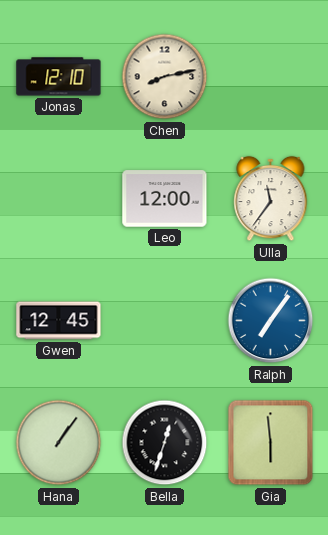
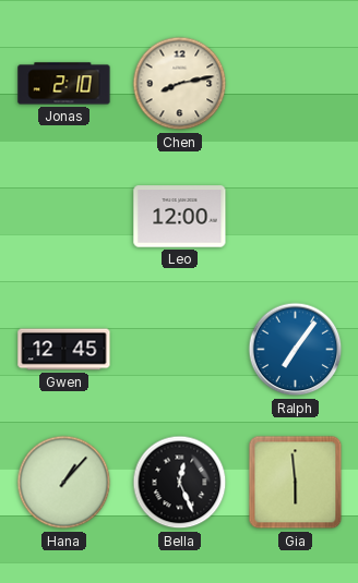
Jonas: 12:10 -> 2:10 (64, 84)
Ulla: 11:36 -> none (271, 199)
Hana: 1:06 -> 1:07 (64, 483)
Bella: 12:33 -> 12:26 (180, 483)
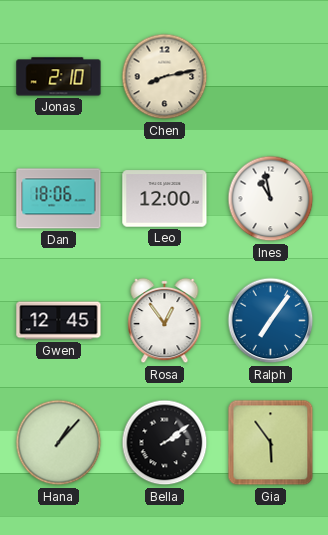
Dan: none -> 18:06 (59, 199)
Ines: none -> 10:58 (271, 199)
Rosa: none -> 12:54 (165, 321)
Bella: 12:26 -> 2:09 (165, 443)
Gia: 5:59 -> 5:54 (271, 443)
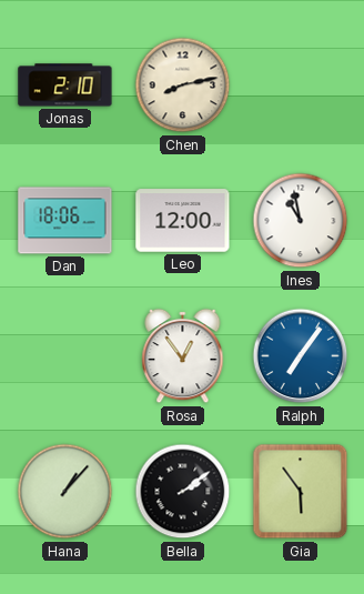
Gwen: 12:45 -> none (59, 321)
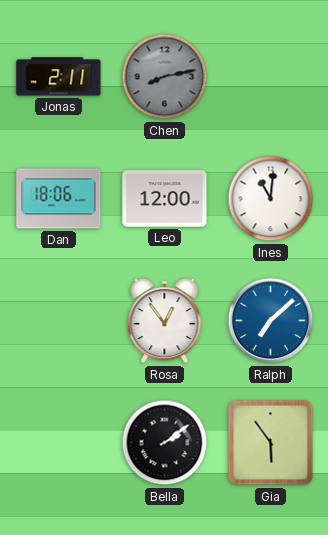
Jonas: 2:10 -> 2:11 (59, 77)
Chen dial: cream -> grey (165, 77)
Ines: 10:58 -> 11:01 (271, 199)
Ralph: 7:06 -> 7:08 (271, 321)
Hana: 1:07 -> none (65, 492)
